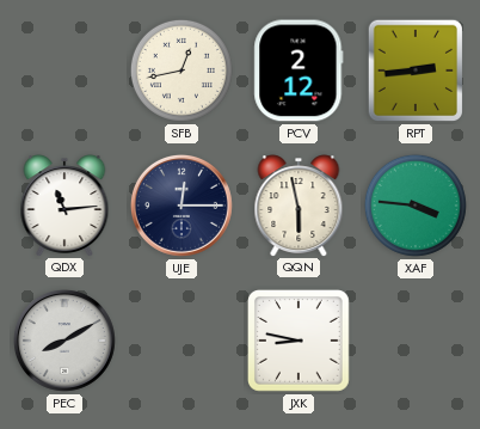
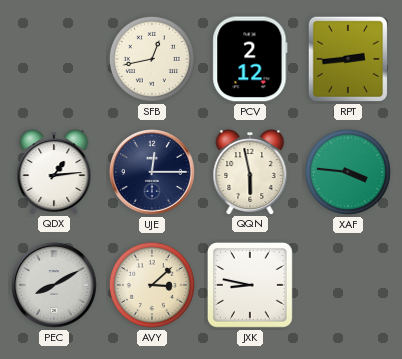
QDX: 11:14 -> 1:14 (54, 172)
AVY: none -> 3:08 (152, 285)
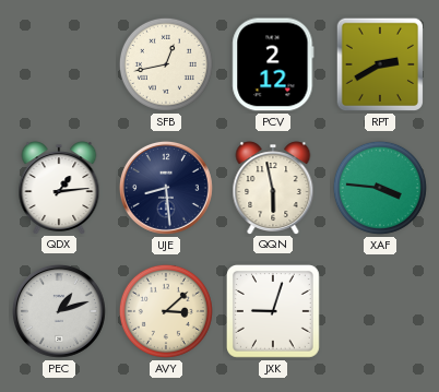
RPT: 2:44 -> 2:40 (379, 64)
UJE: 12:15 -> 8:29 (166, 188)
PEC: 8:10 -> 1:12 (59, 311)
JXK: 8:47 -> 9:03 (273, 311)
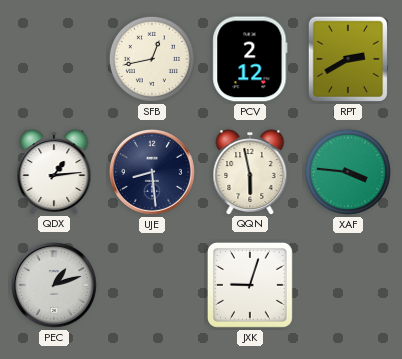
AVY: 3:08 -> none (166, 311)
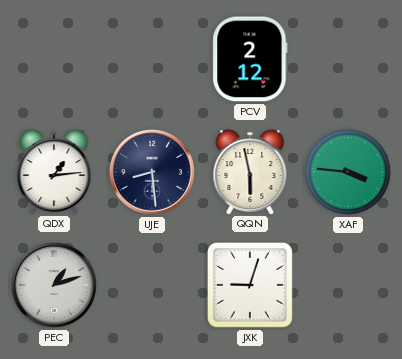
SFB: 12:43 -> none (152, 59)
RPT: 2:40 -> none (347, 59)
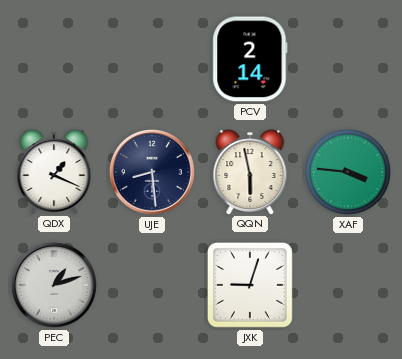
PCV: 2:12 -> 2:14 (250, 59)
QDX: 1:14 -> 1:19 (54, 172)
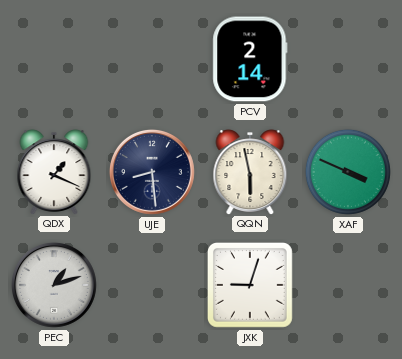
XAF: 3:46 -> 3:49 (348, 172)
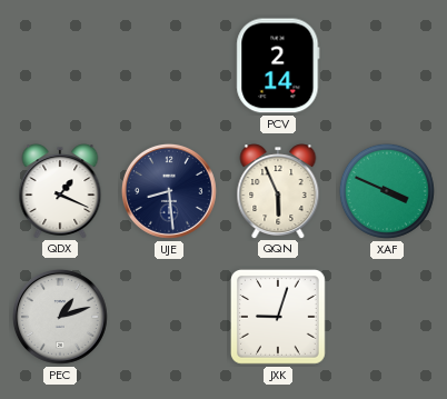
QQN: 5:58 -> 5:56 (278, 191)
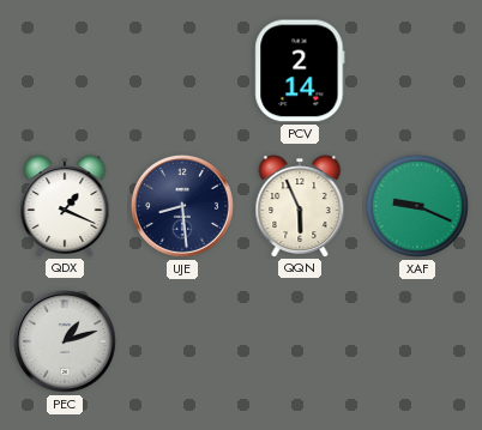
XAF: 3:49 -> 9:19 (417, 206)
JXK: 9:03 -> none (278, 317)
